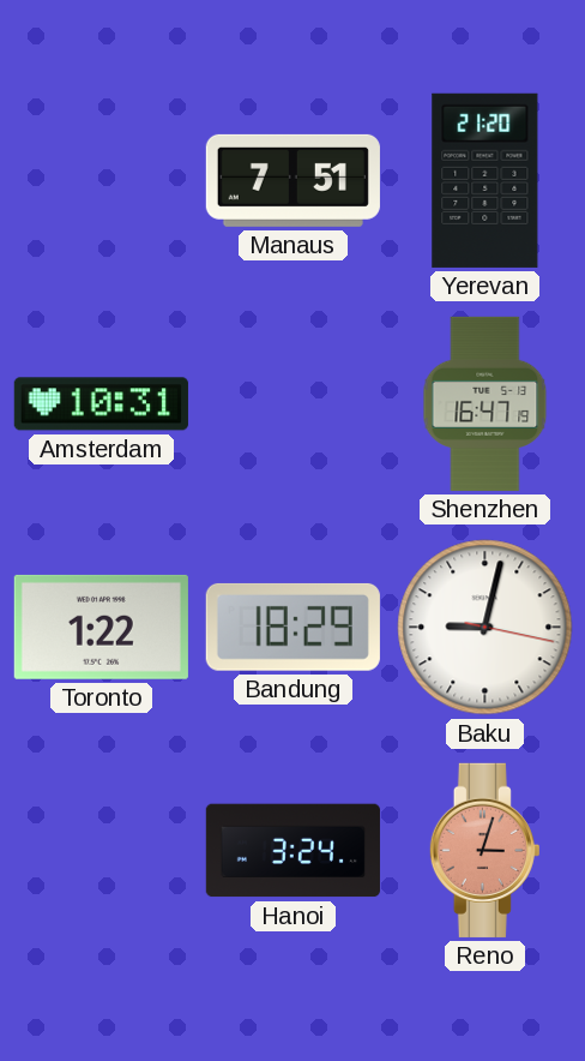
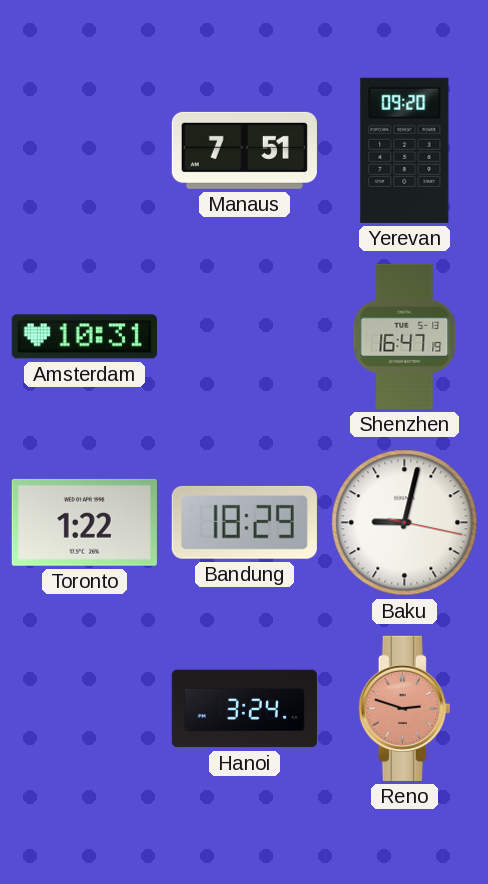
Yerevan: 21:20 -> 09:20 (405, 150)
Reno: 3:03 -> 2:48 (404, 708)
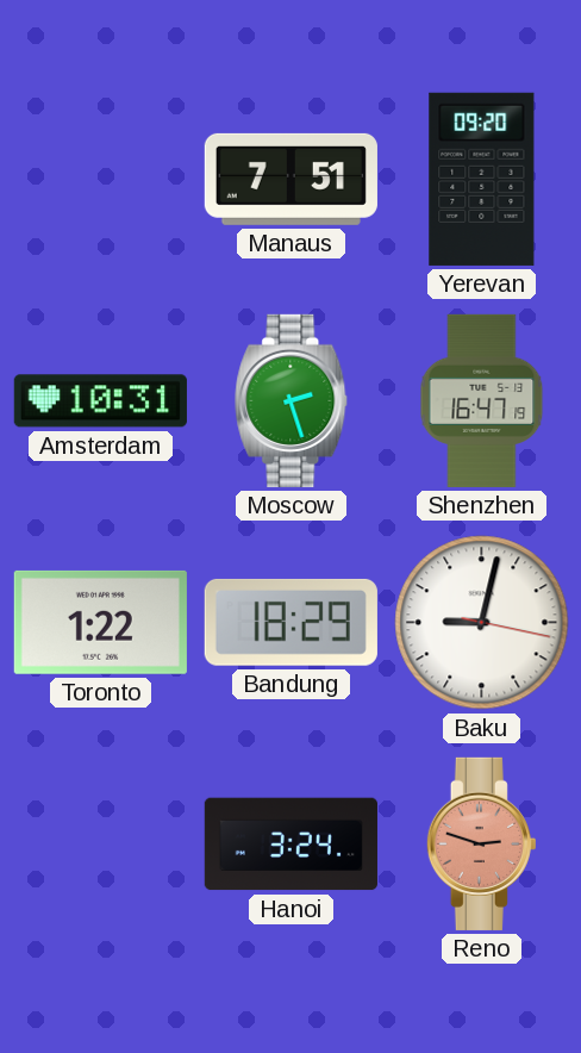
Moscow: none -> 2:27 (292, 400)
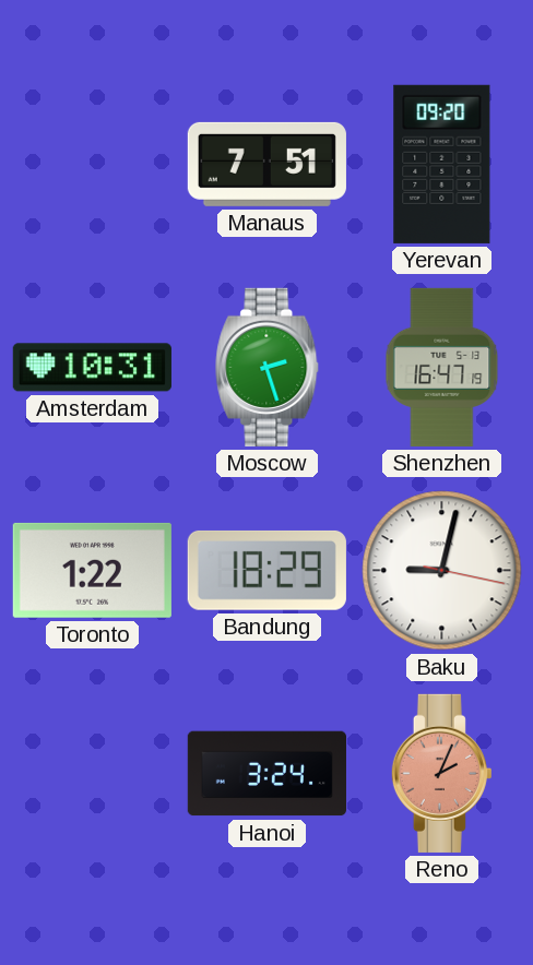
Reno: 2:48 -> 2:04 (441, 773)
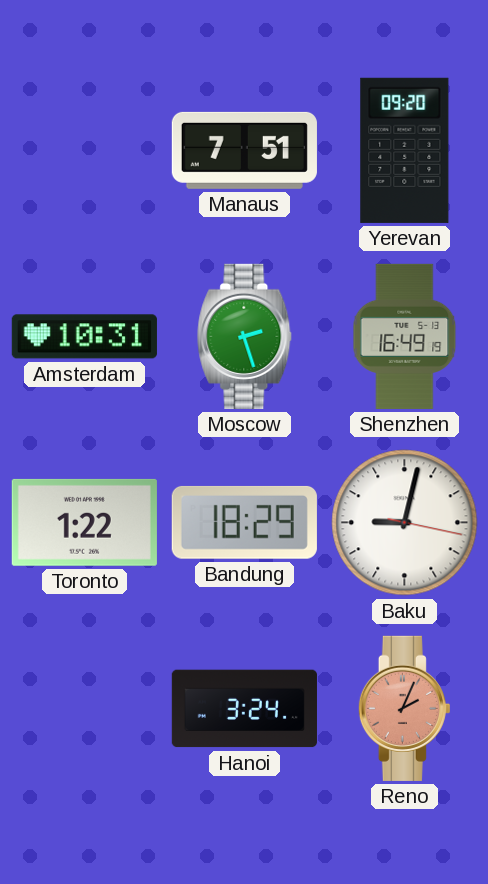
Shenzhen: 16:47 -> 16:49 (405, 336)
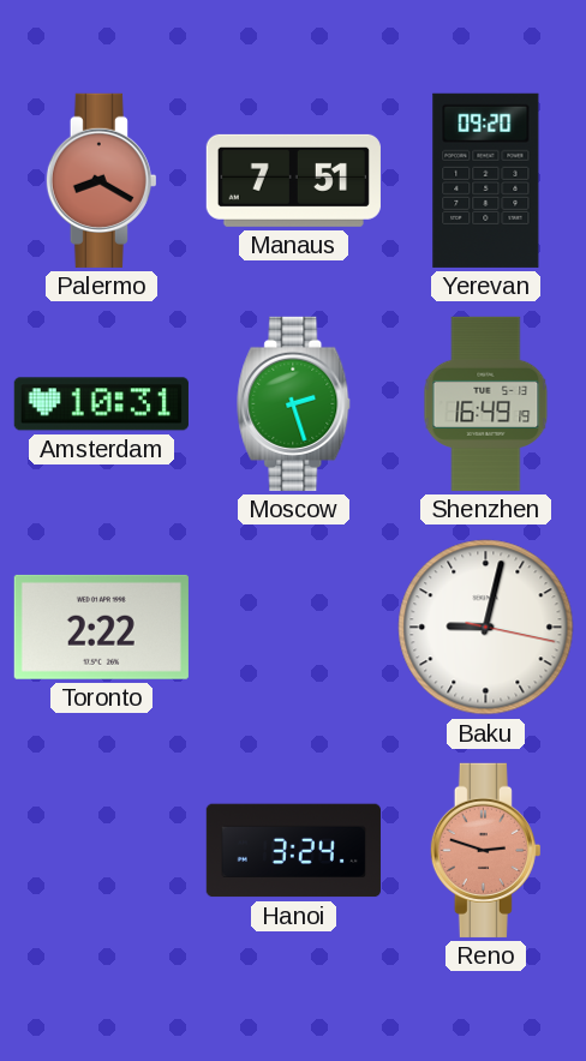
Palermo: none -> 8:20 (101, 180)
Toronto: 1:22 -> 2:22 (101, 627)
Bandung: 18:29 -> none (244, 522)
Reno: 2:04 -> 2:48 (485, 850)
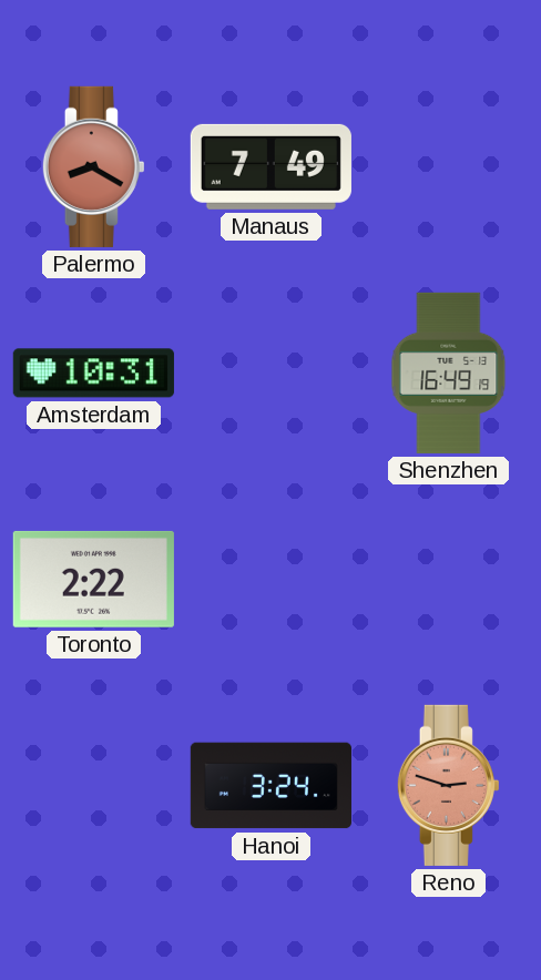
Manaus: 7:51 -> 7:49 (270, 166)
Yerevan: 09:20 -> none (486, 180)
Moscow: 2:27 -> none (294, 403)
Baku: 9:02 -> none (486, 628)
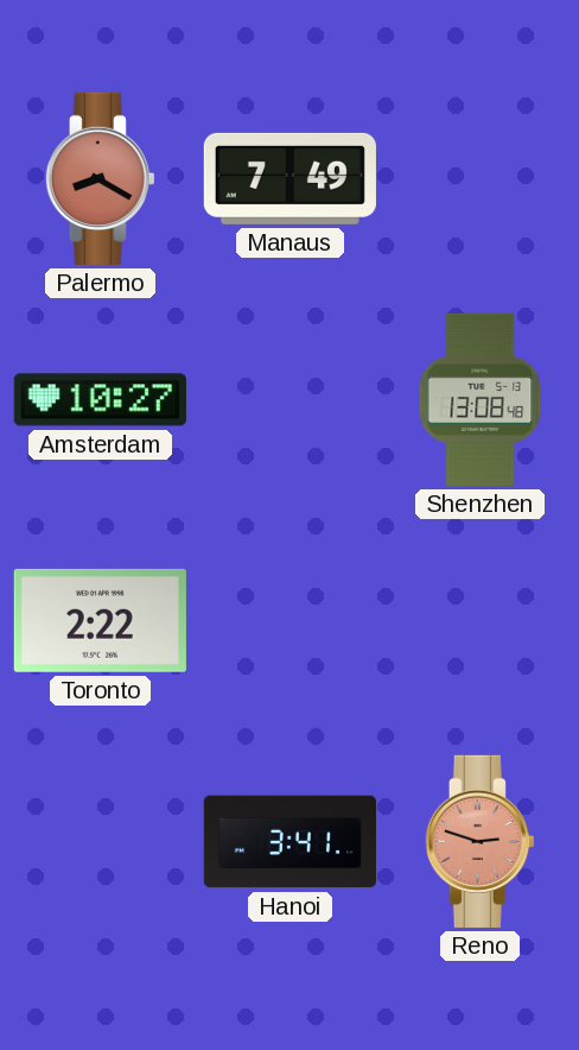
Amsterdam: 10:31 -> 10:27 (100, 400)
Shenzhen: 16:49 -> 13:08 (481, 399)
Hanoi: 3:24 -> 3:41 (289, 842)
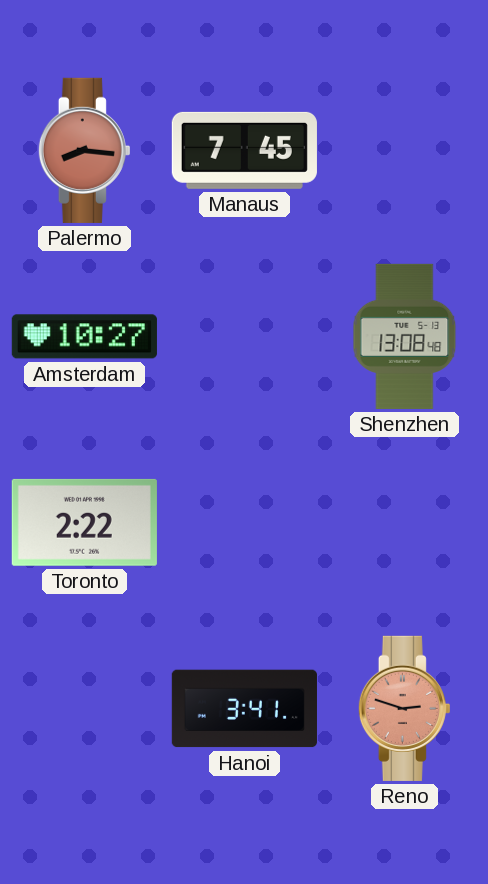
Palermo: 8:20 -> 8:16 (84, 150)
Manaus: 7:49 -> 7:45 (244, 150)
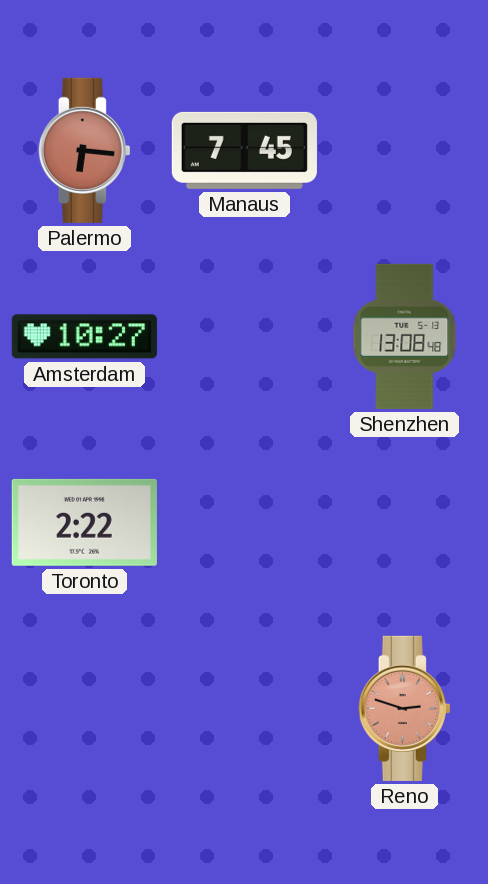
Palermo: 8:16 -> 6:16 (84, 150)
Hanoi: 3:41 -> none (244, 709)
